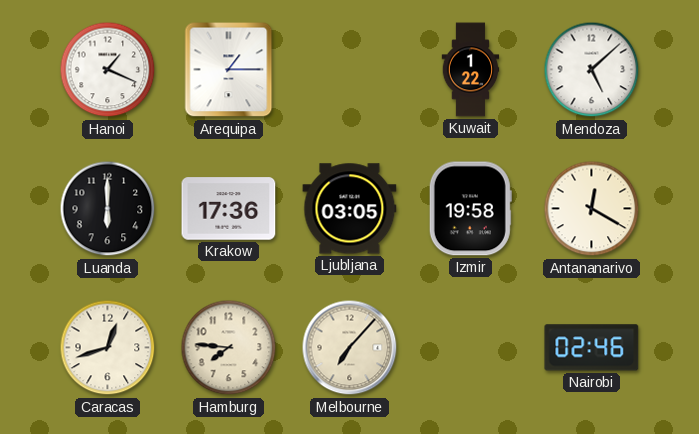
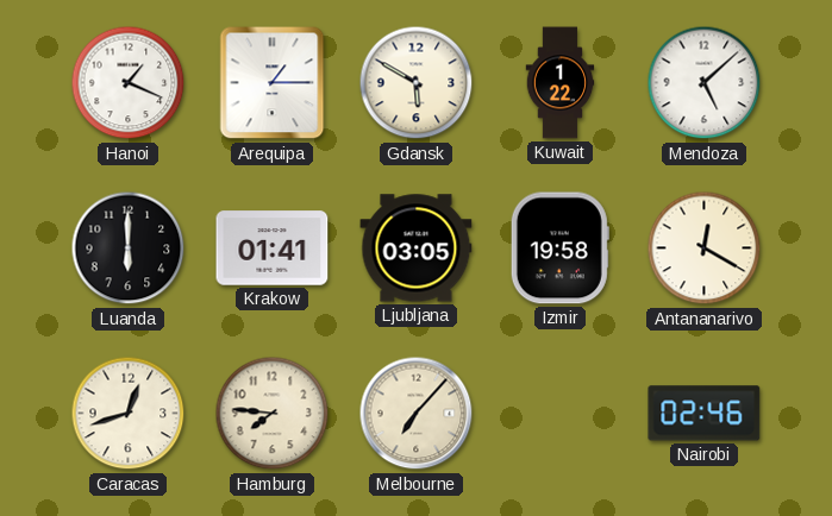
Gdansk: none -> 5:50 (417, 83)
Krakow: 17:36 -> 01:41 (273, 248)
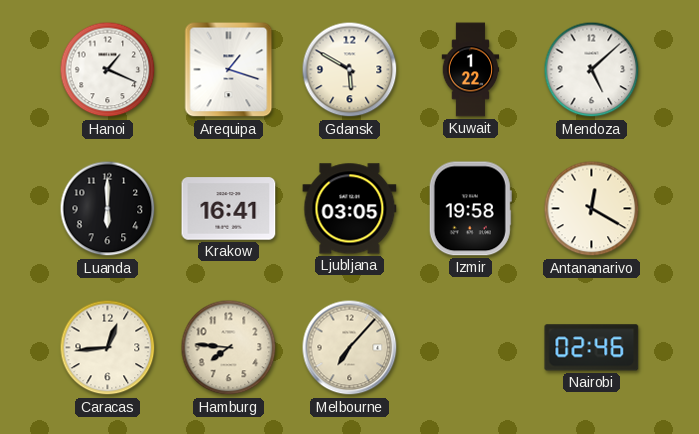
Arequipa: 1:15 -> 1:18 (229, 70)
Krakow: 01:41 -> 16:41 (229, 209)
Caracas: 12:42 -> 12:44 (108, 348)
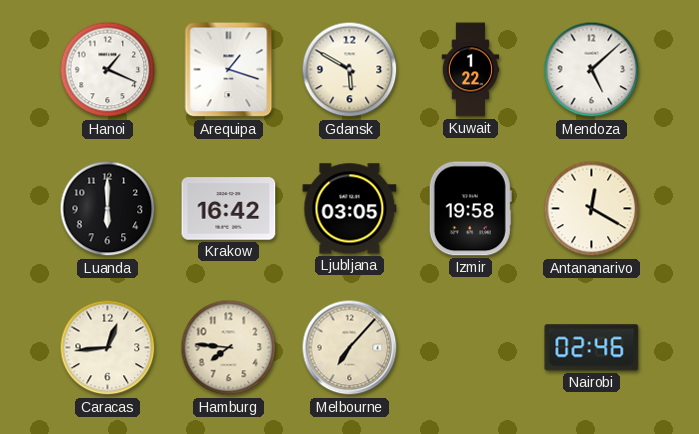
Krakow: 16:41 -> 16:42 (229, 209)
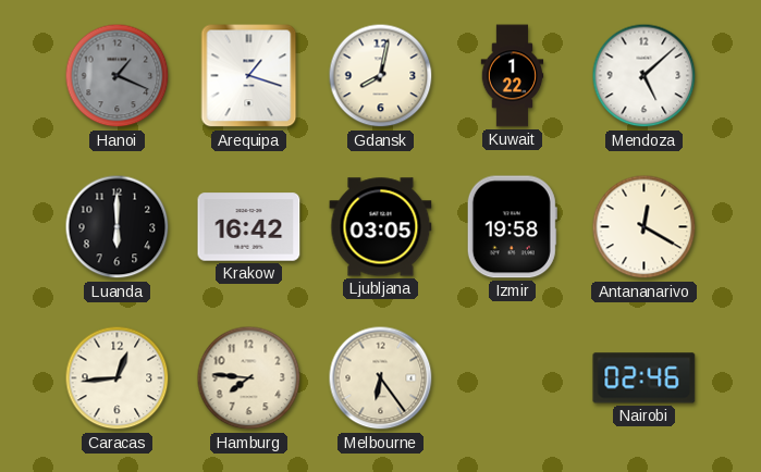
Hanoi dial: white -> grey (118, 76)
Gdansk: 5:50 -> 8:02 (381, 76)
Melbourne: 7:07 -> 6:24 (381, 378)
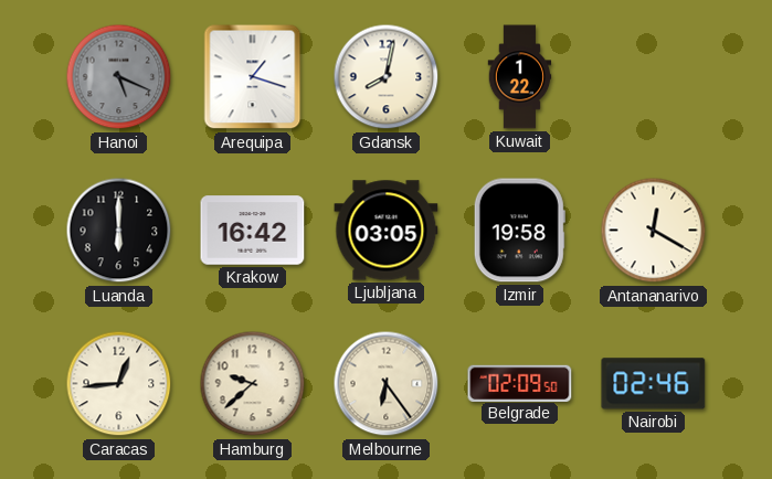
Hanoi: 1:19 -> 5:19 (119, 77)
Mendoza: 5:08 -> none (645, 76)
Hamburg: 7:46 -> 9:38 (253, 384)
Belgrade: none -> 02:09 (520, 383)
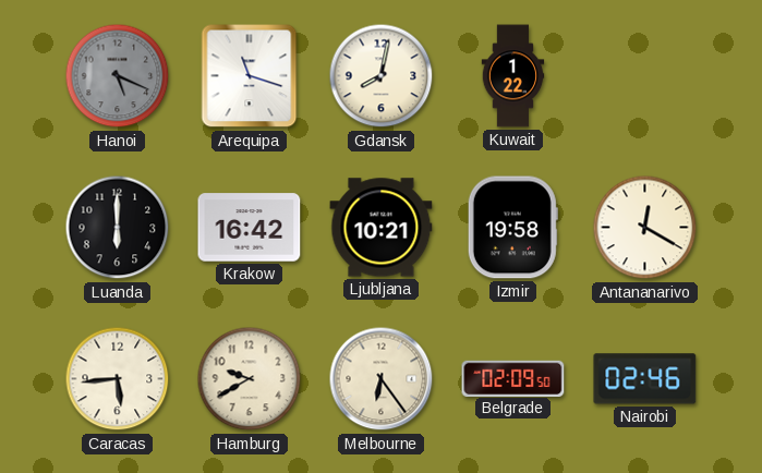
Arequipa: 1:18 -> 11:18 (250, 76)
Ljubljana: 03:05 -> 10:21 (382, 228)
Caracas: 12:44 -> 5:44 (118, 379)
Hamburg: 9:38 -> 9:40 (250, 379)
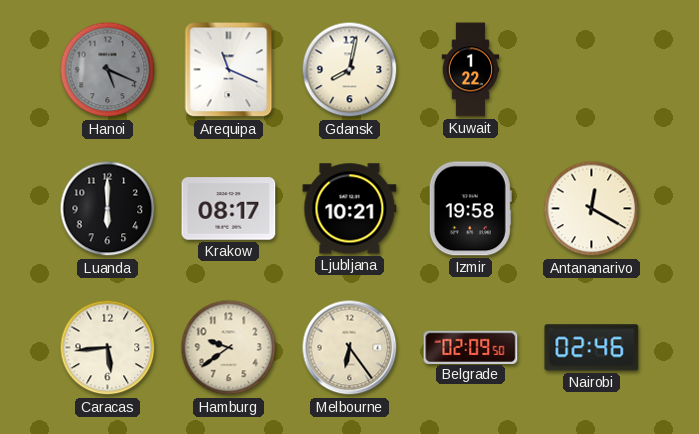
Arequipa: 11:18 -> 11:19 (229, 70)
Krakow: 16:42 -> 08:17 (229, 209)
Hamburg: 9:40 -> 9:39 (229, 348)
